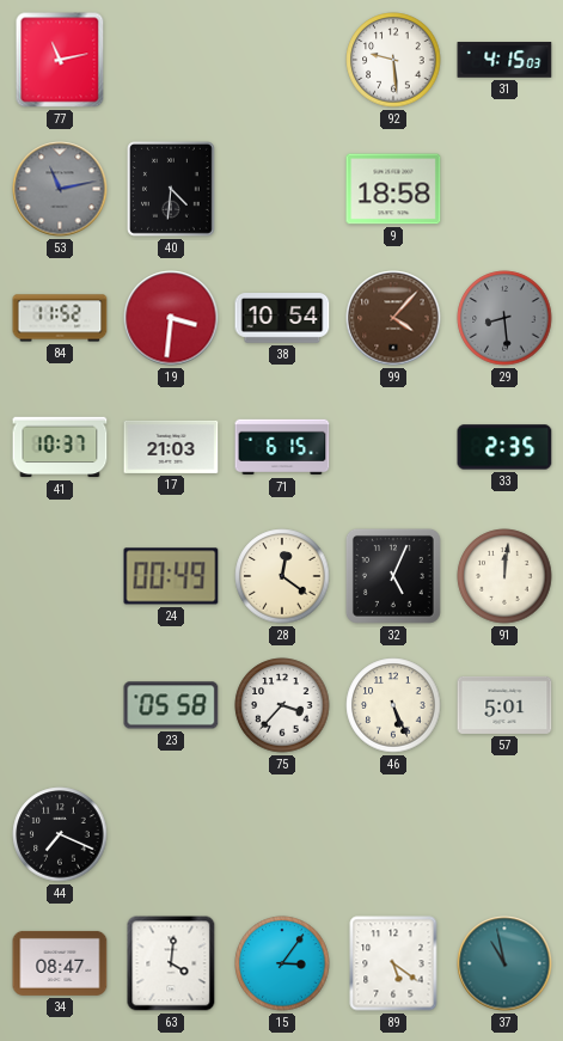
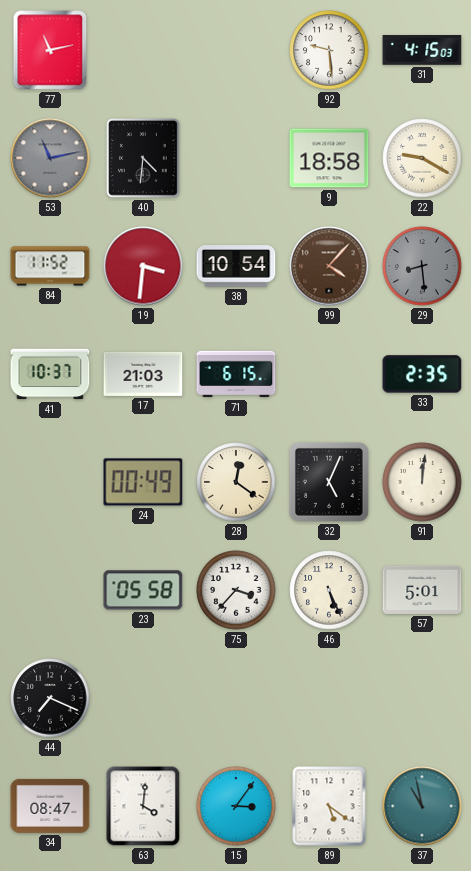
22: none -> 9:20 (422, 158)
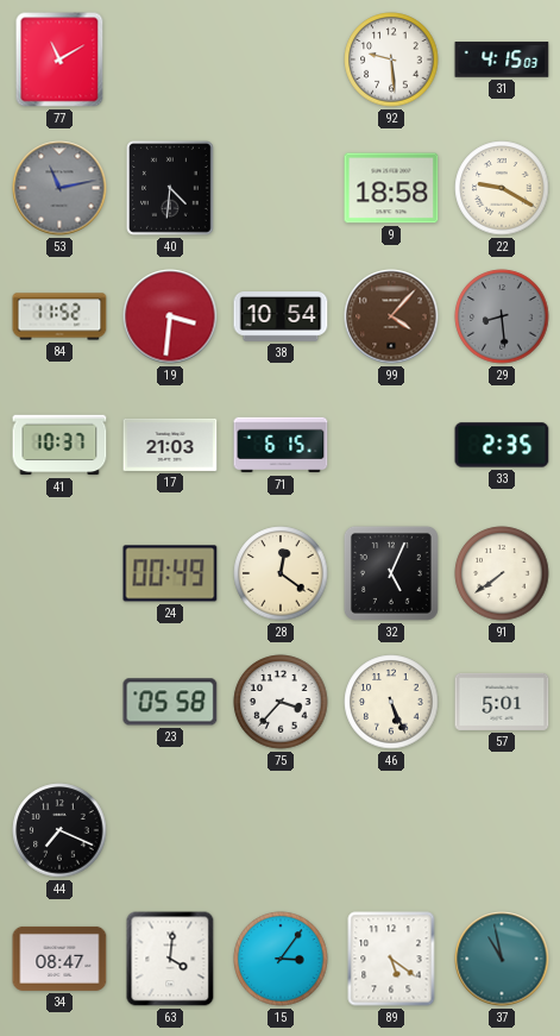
77: 11:13 -> 11:10 (59, 59)
91: 12:01 -> 7:39 (502, 573)
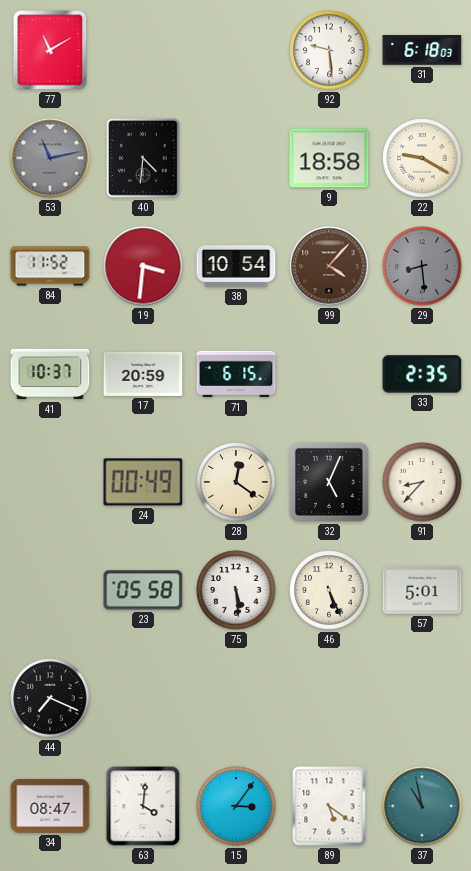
31: 4:15 -> 6:18 (422, 50)
17: 21:03 -> 20:59 (143, 374)
91: 7:39 -> 8:37 (422, 482)
75: 3:37 -> 5:29 (236, 590)
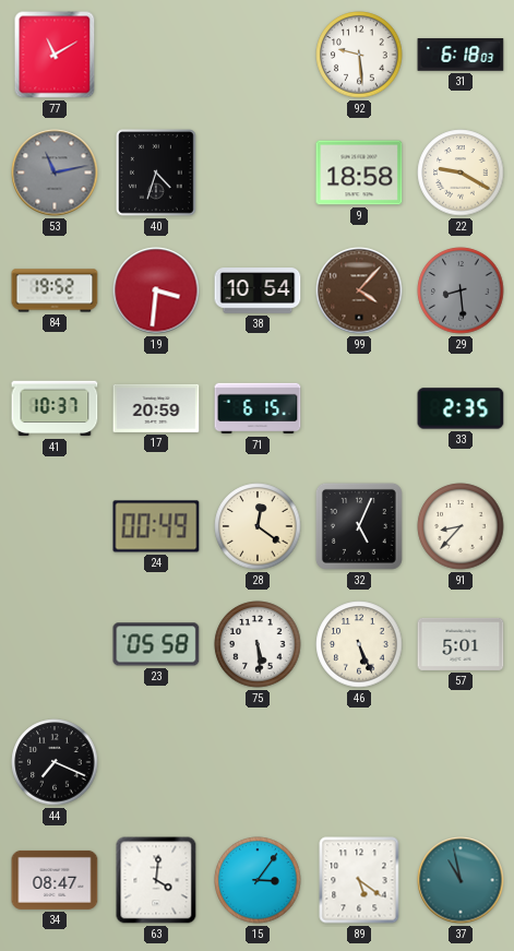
40: 4:31 -> 4:33 (157, 174)
84: 11:52 -> 19:52 (55, 290)
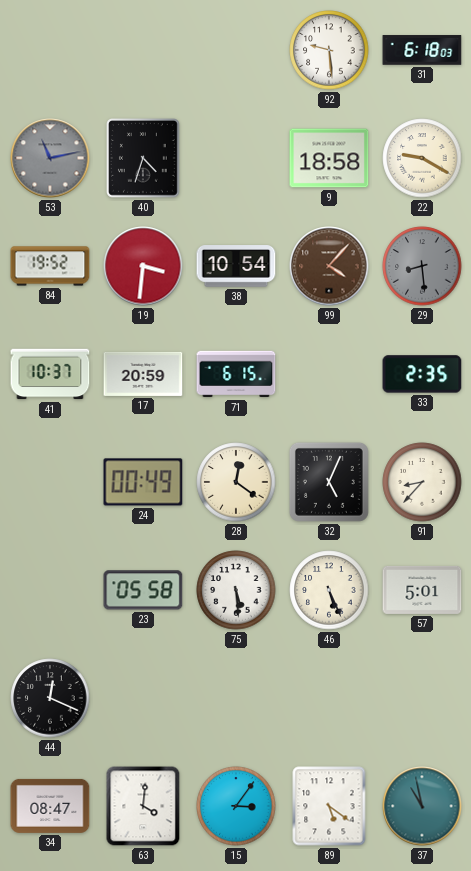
77: 11:10 -> none (55, 55)
44: 7:19 -> 12:19 (50, 698)
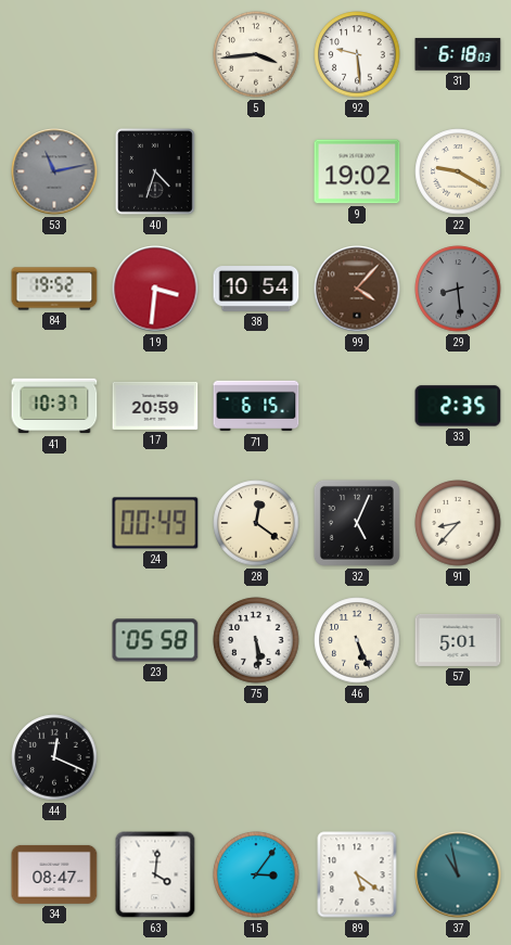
5: none -> 3:44 (256, 54)
9: 18:58 -> 19:02 (357, 171)
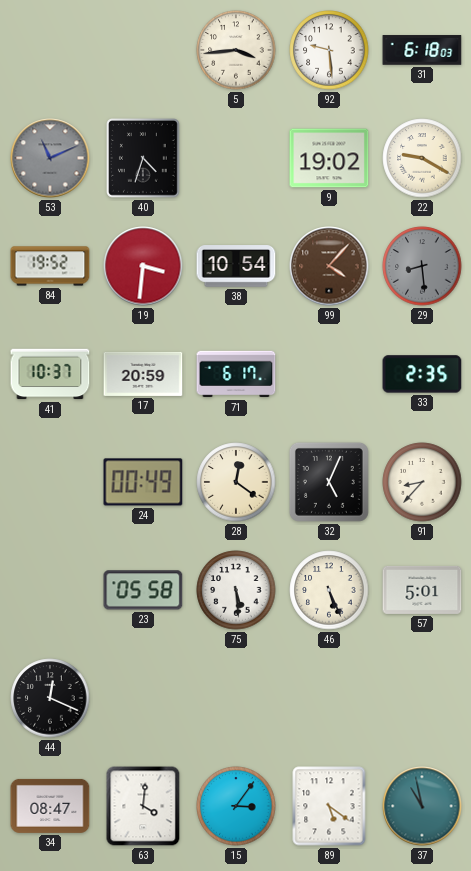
53: 11:13 -> 11:11 (50, 158)
71: 6:15 -> 6:17 (236, 374)
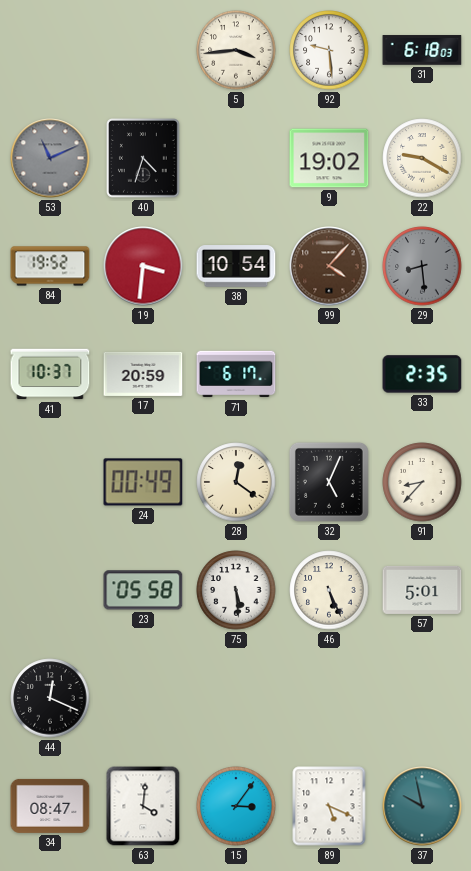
89: 5:21 -> 5:19 (329, 806)
37: 10:58 -> 9:58 (422, 806)
